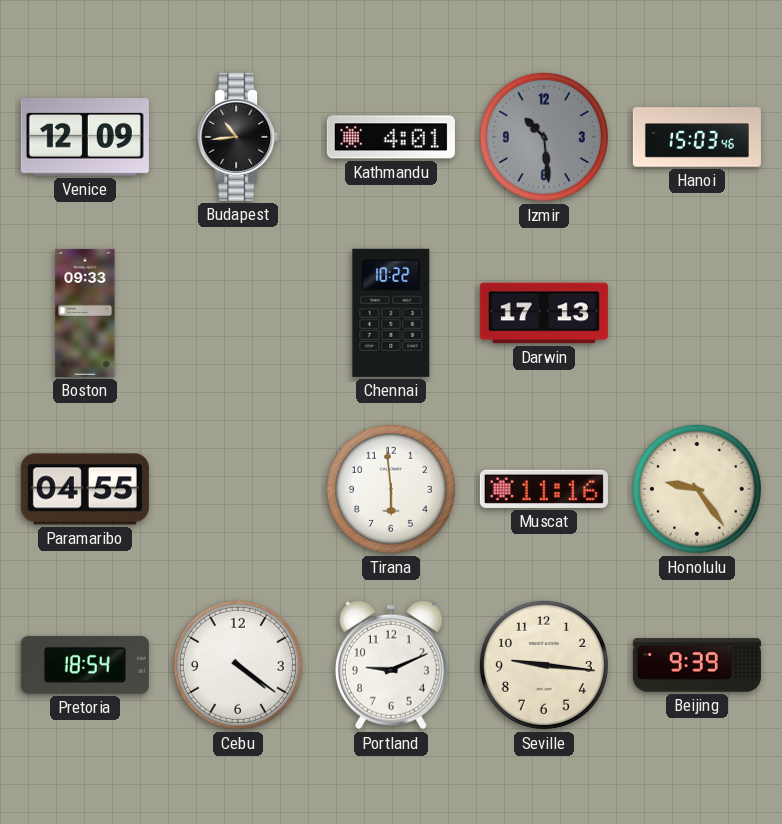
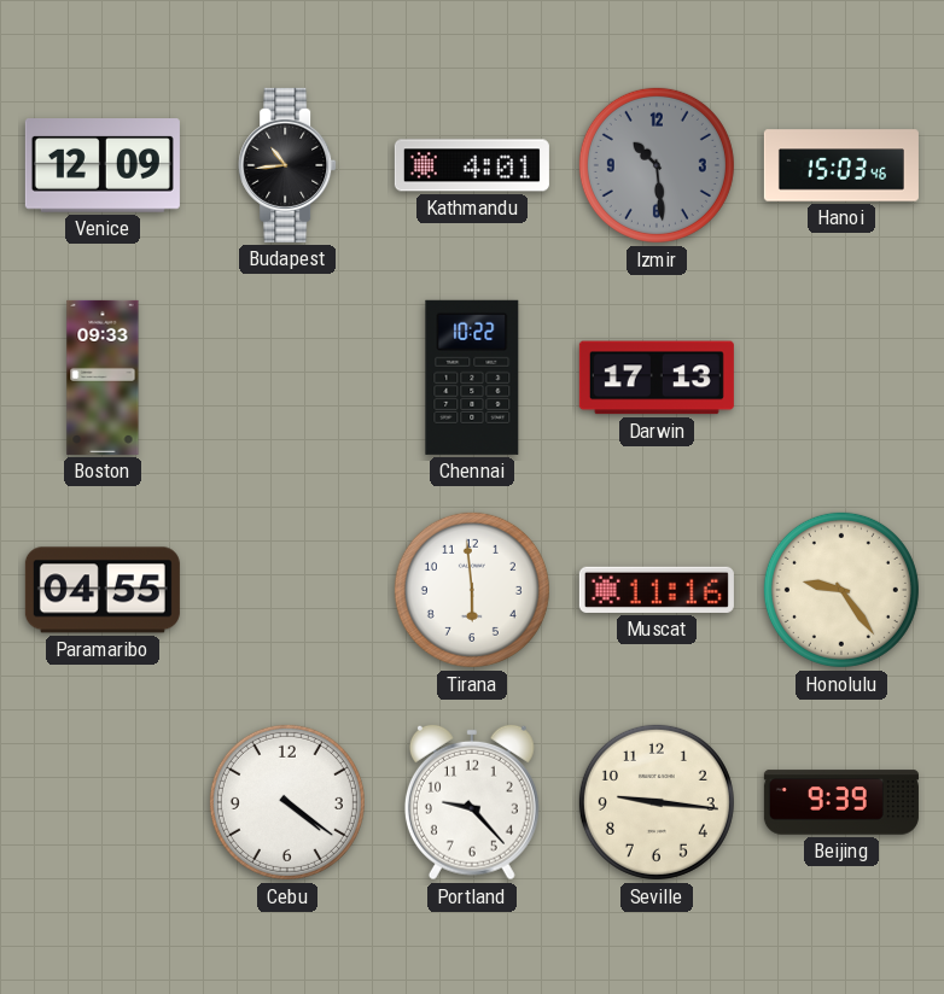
Pretoria: 18:54 -> none (85, 665)
Portland: 9:11 -> 9:23 (472, 802)
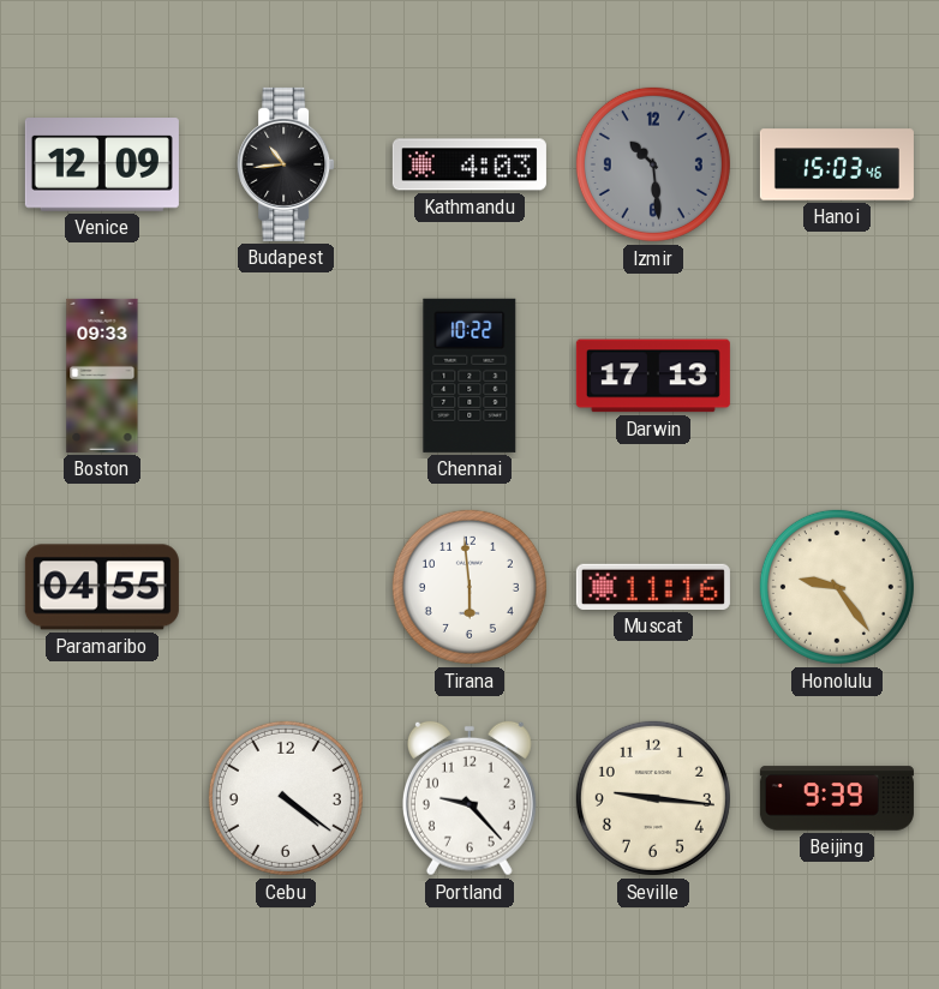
Kathmandu: 4:01 -> 4:03 (469, 164)
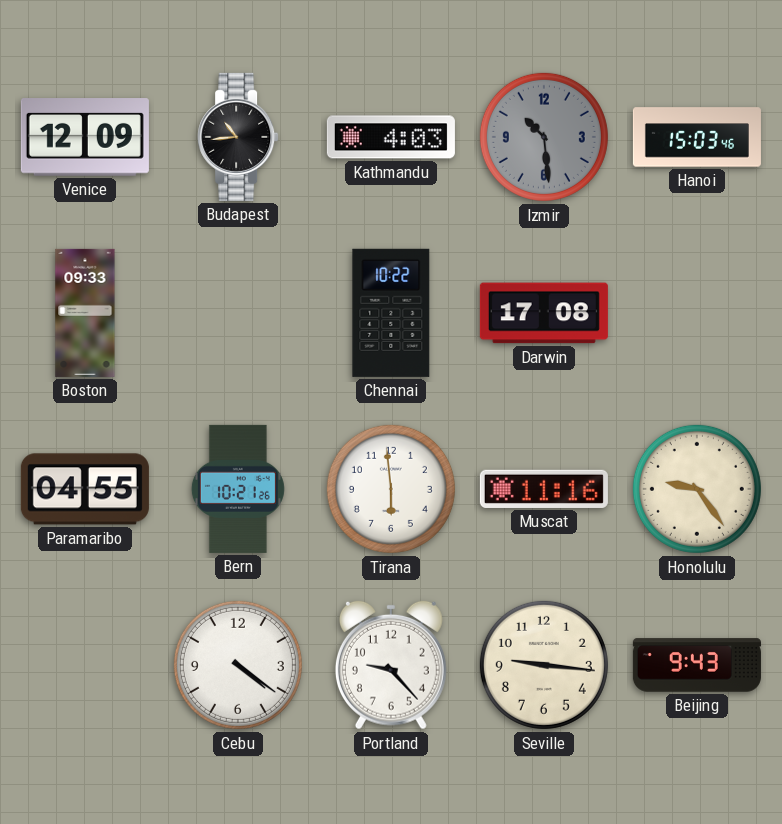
Darwin: 17:13 -> 17:08 (544, 313)
Bern: none -> 10:21 (238, 489)
Beijing: 9:39 -> 9:43 (697, 665)
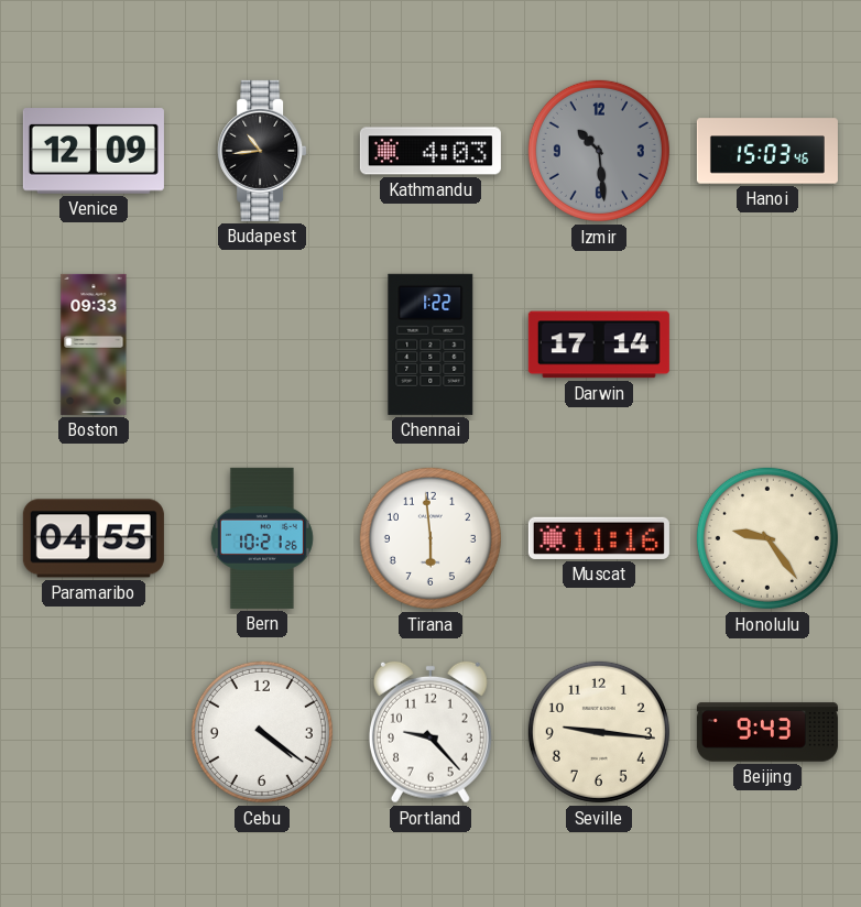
Chennai: 10:22 -> 1:22 (430, 345)
Darwin: 17:08 -> 17:14 (599, 345)
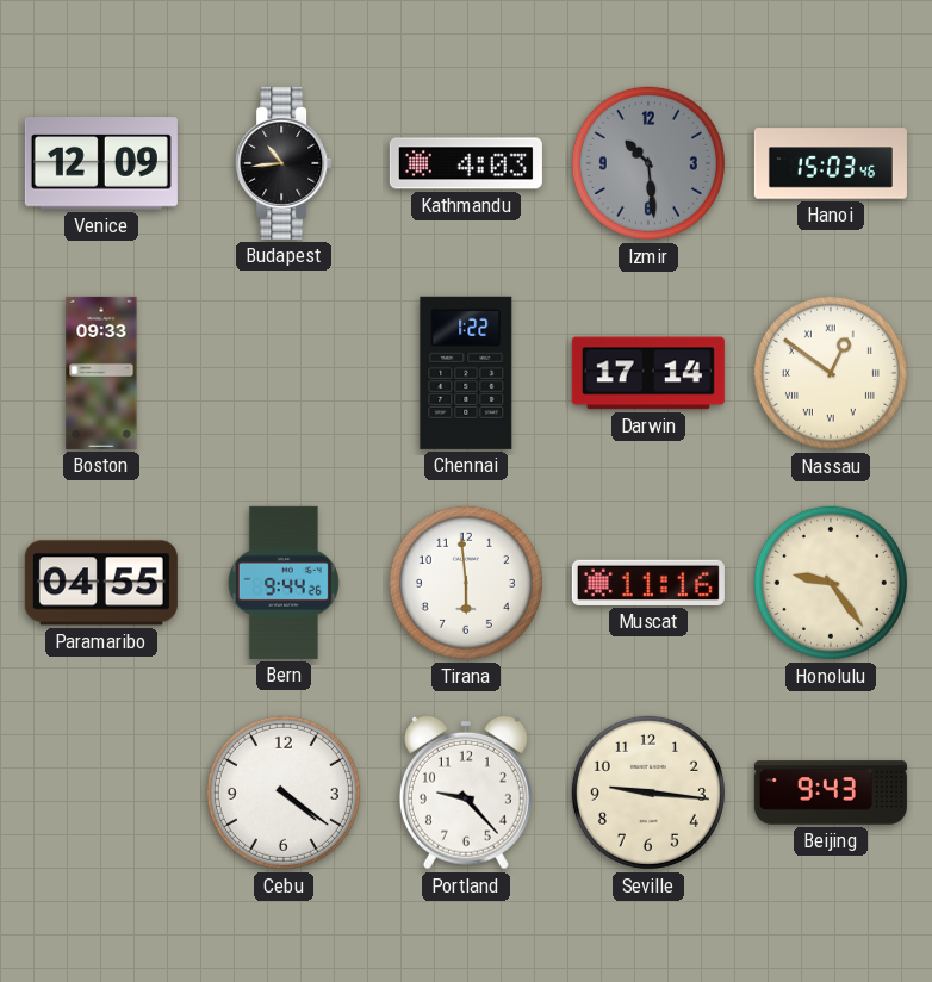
Nassau: none -> 12:51 (831, 373)
Bern: 10:21 -> 9:44 (284, 583)
